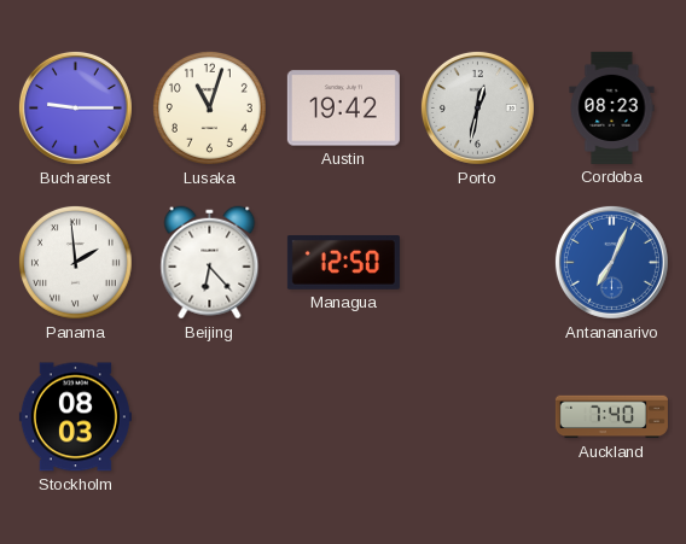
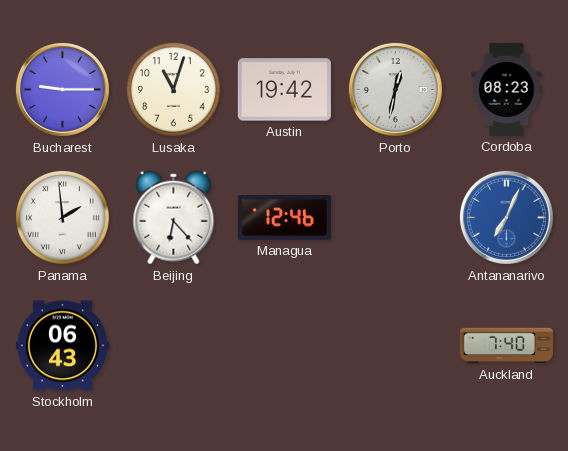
Managua: 12:50 -> 12:46 (284, 218)
Stockholm: 08:03 -> 06:43 (62, 346)
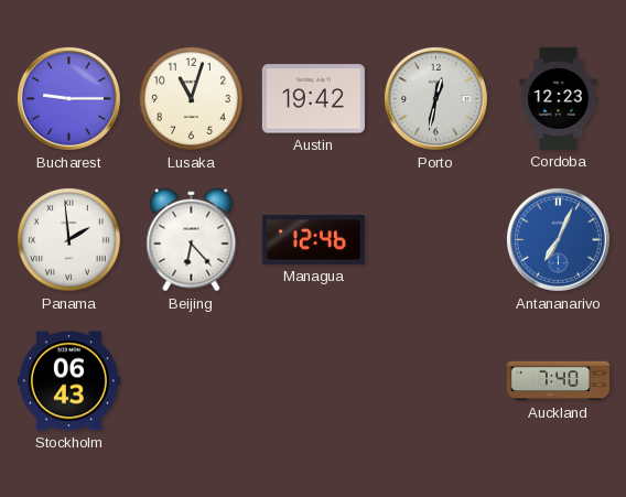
Cordoba: 08:23 -> 12:23 (559, 98)
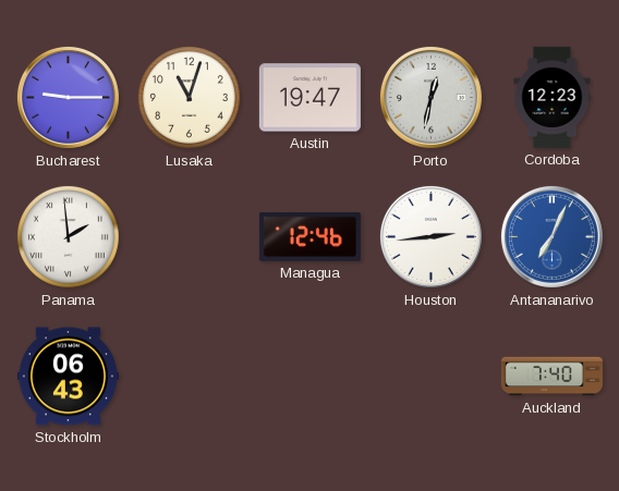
Austin: 19:42 -> 19:47 (309, 98)
Beijing: 6:23 -> none (192, 240)
Houston: none -> 2:44 (430, 236)
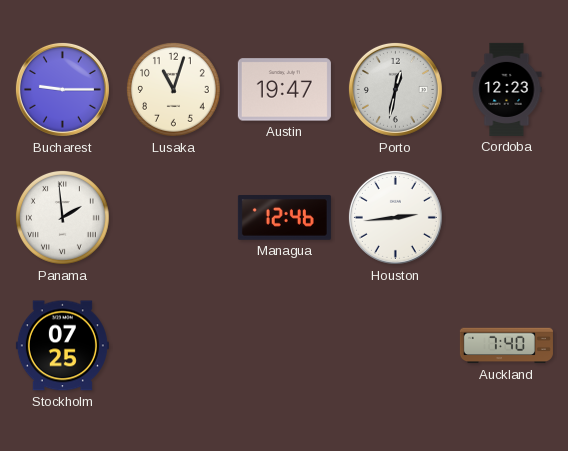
Antananarivo: 7:04 -> none (551, 236)
Stockholm: 06:43 -> 07:25 (62, 346)
